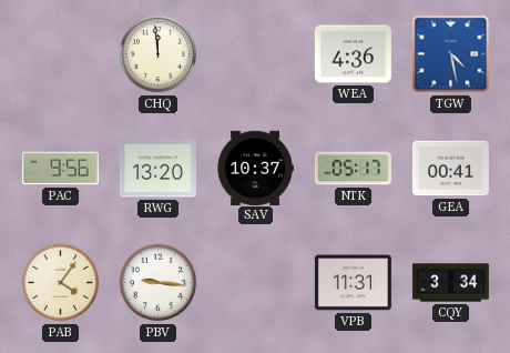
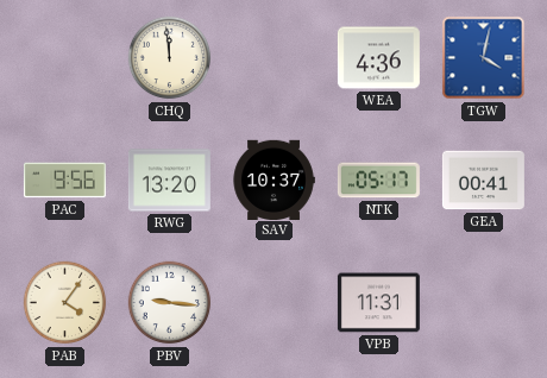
TGW: 4:28 -> 4:02 (484, 58)
CQY: 3:34 -> none (450, 283)
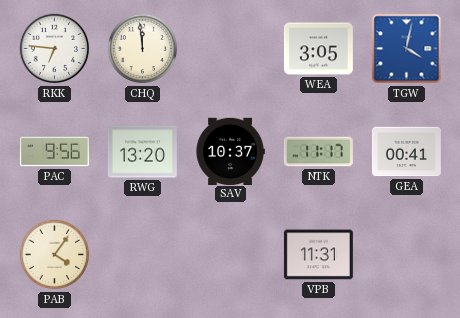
RKK: none -> 6:46 (55, 49)
WEA: 4:36 -> 3:05 (318, 49)
NTK: 05:17 -> 11:17 (318, 152)
PBV: 9:16 -> none (170, 303)
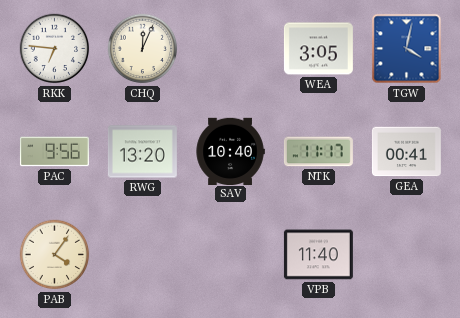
CHQ: 11:59 -> 12:04 (143, 49)
SAV: 10:37 -> 10:40 (230, 151)
VPB: 11:31 -> 11:40 (318, 255)
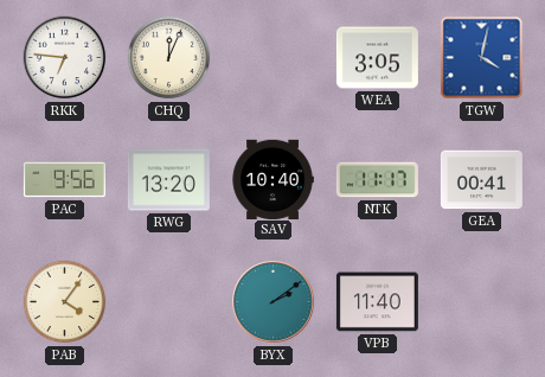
BYX: none -> 2:09 (274, 302)
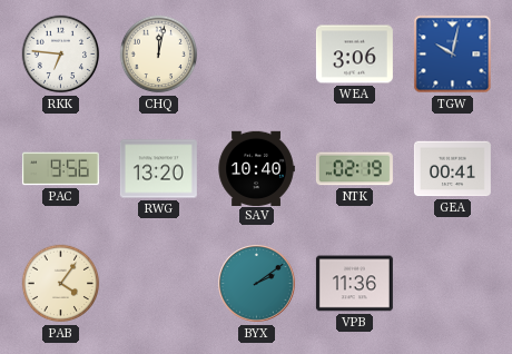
CHQ: 12:04 -> 12:02 (159, 55)
WEA: 3:05 -> 3:06 (354, 55)
TGW: 4:02 -> 10:02 (453, 55)
NTK: 11:17 -> 02:19 (354, 169)
VPB: 11:40 -> 11:36 (354, 284)
